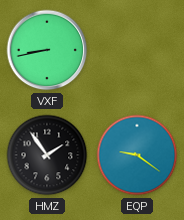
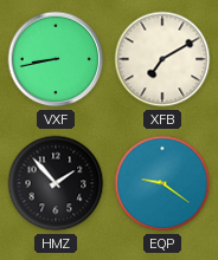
XFB: none -> 7:10 (162, 59)
HMZ: 1:54 -> 1:53 (56, 183)
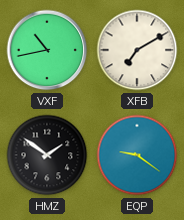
VXF: 8:43 -> 10:43 (47, 50)
HMZ: 1:53 -> 1:51 (47, 155)
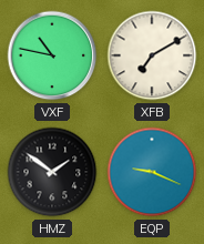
VXF: 10:43 -> 10:47 (52, 55)
EQP: 9:21 -> 9:19 (152, 172)
